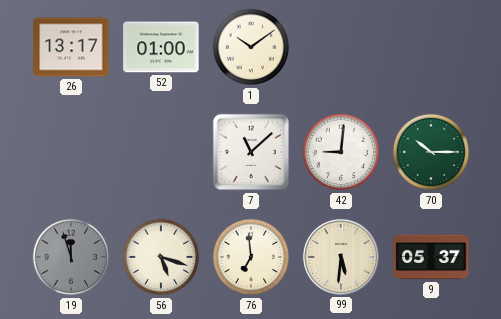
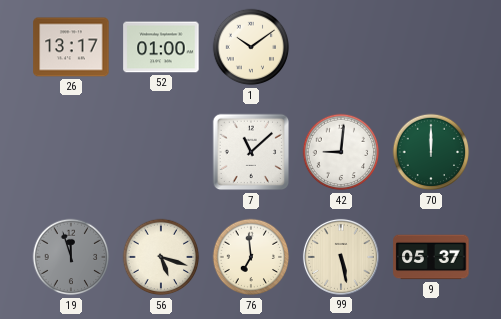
70: 10:15 -> 12:00 (431, 152)
99: 5:31 -> 5:28 (341, 257)
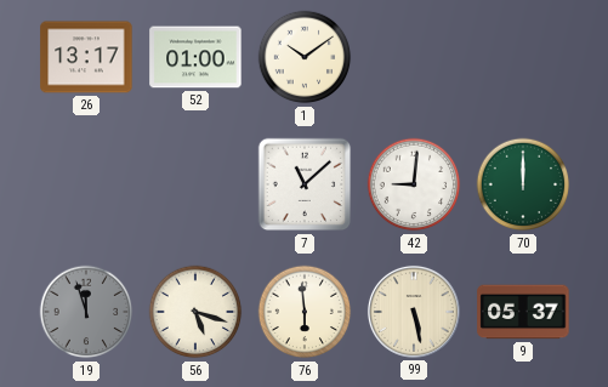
76: 6:59 -> 5:59 (305, 312)
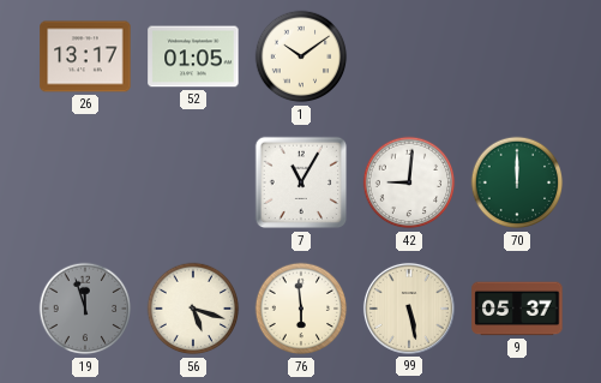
52: 01:00 -> 01:05 (193, 56)
7: 11:08 -> 11:05 (301, 182)
